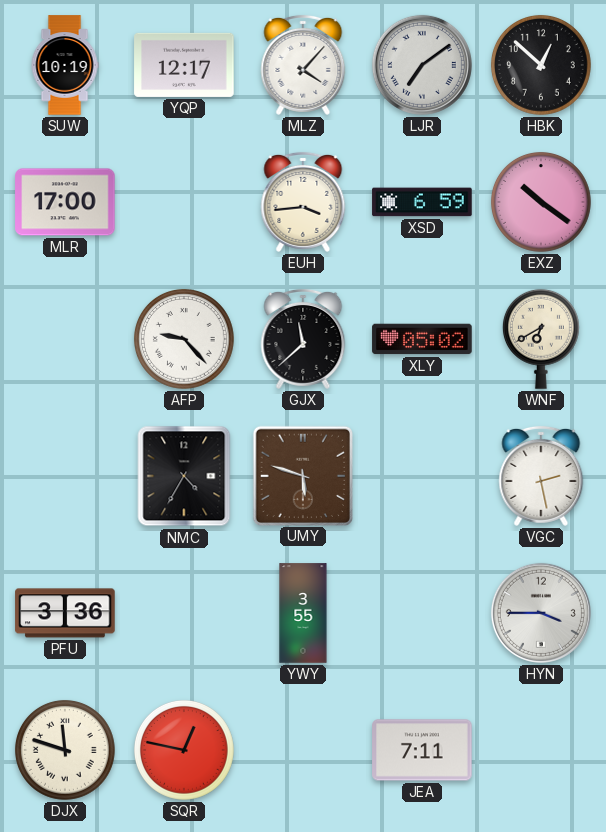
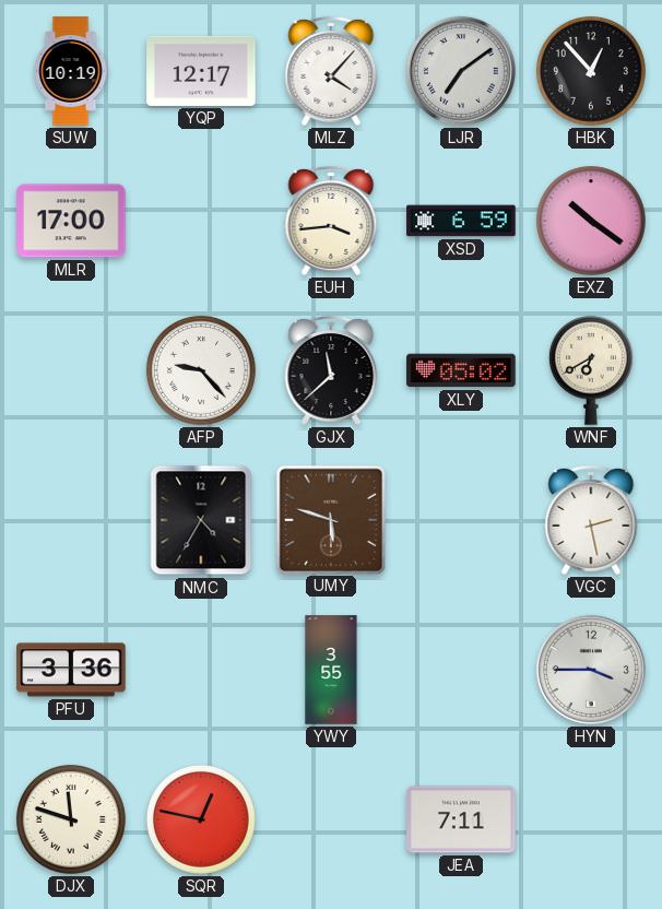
HBK: 12:52 -> 12:53 (591, 71)
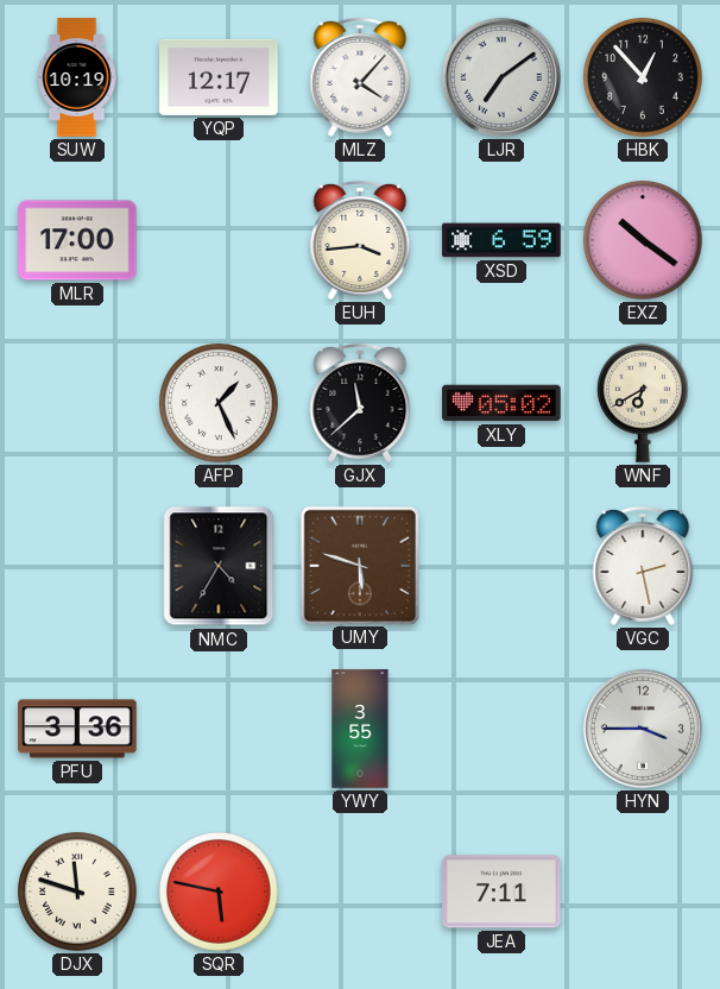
AFP: 9:23 -> 1:26 (219, 403)
SQR: 12:47 -> 5:47 (219, 892)
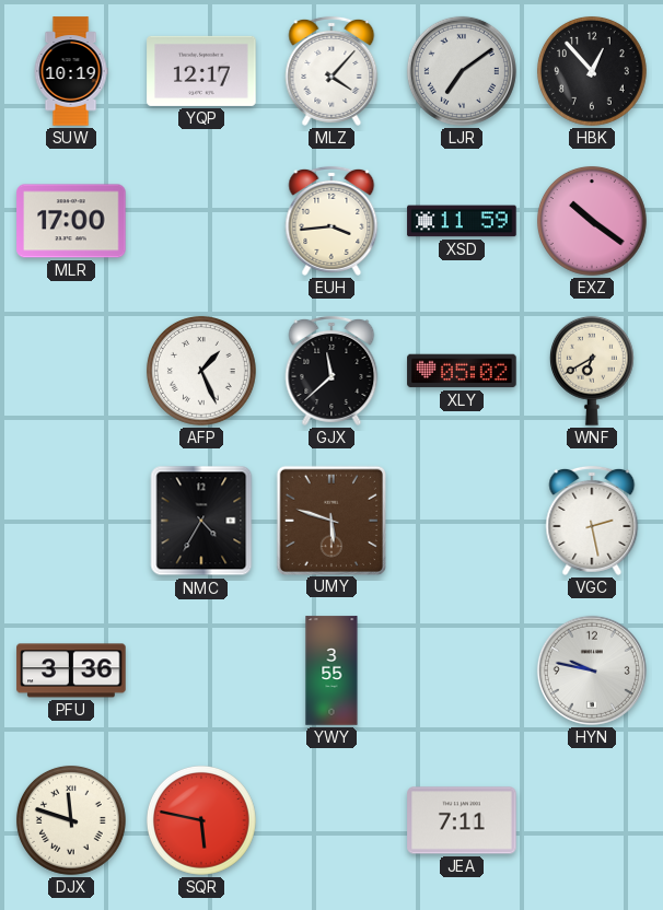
XSD: 6:59 -> 11:59 (462, 221)
HYN: 3:45 -> 9:47 (592, 670)
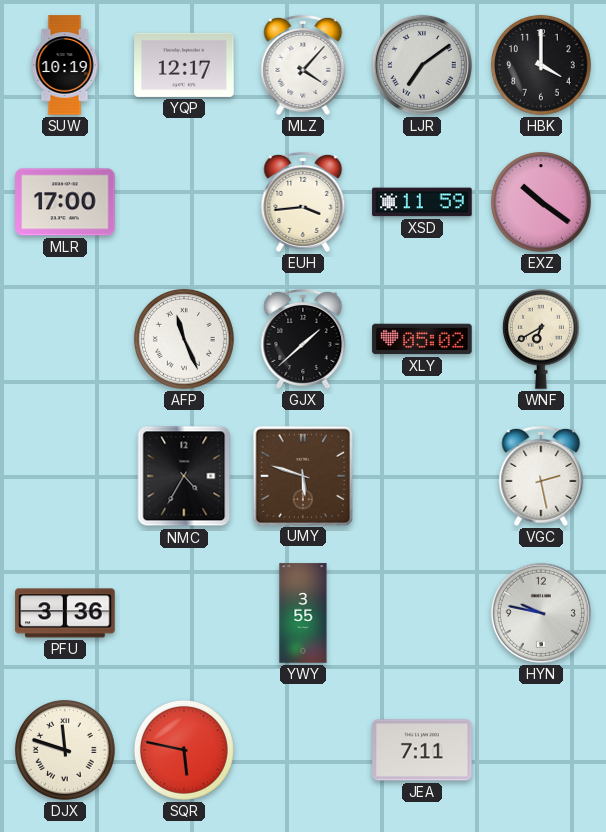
HBK: 12:53 -> 4:00 (541, 65)
AFP: 1:26 -> 11:26 (184, 339)
GJX: 11:38 -> 1:38 (303, 339)
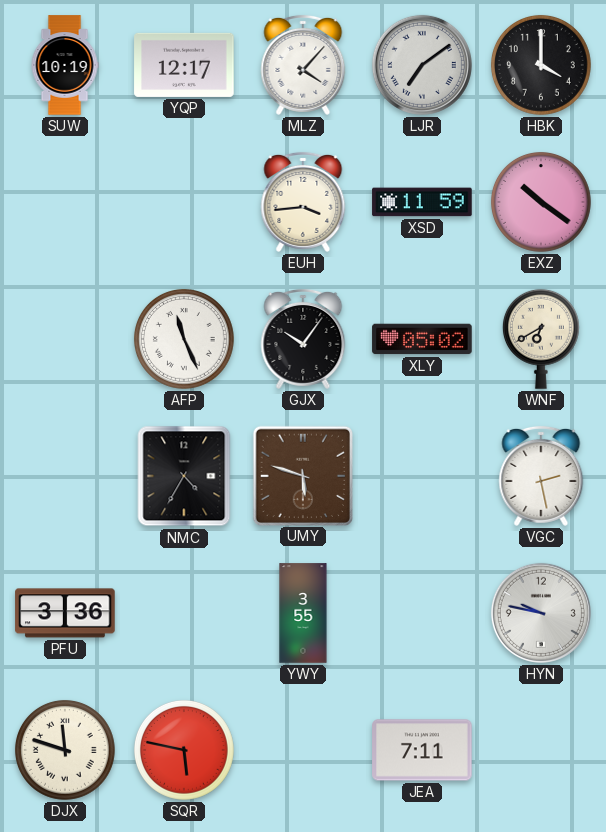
MLR: 17:00 -> none (65, 202)
GJX: 1:38 -> 10:06 (303, 339)
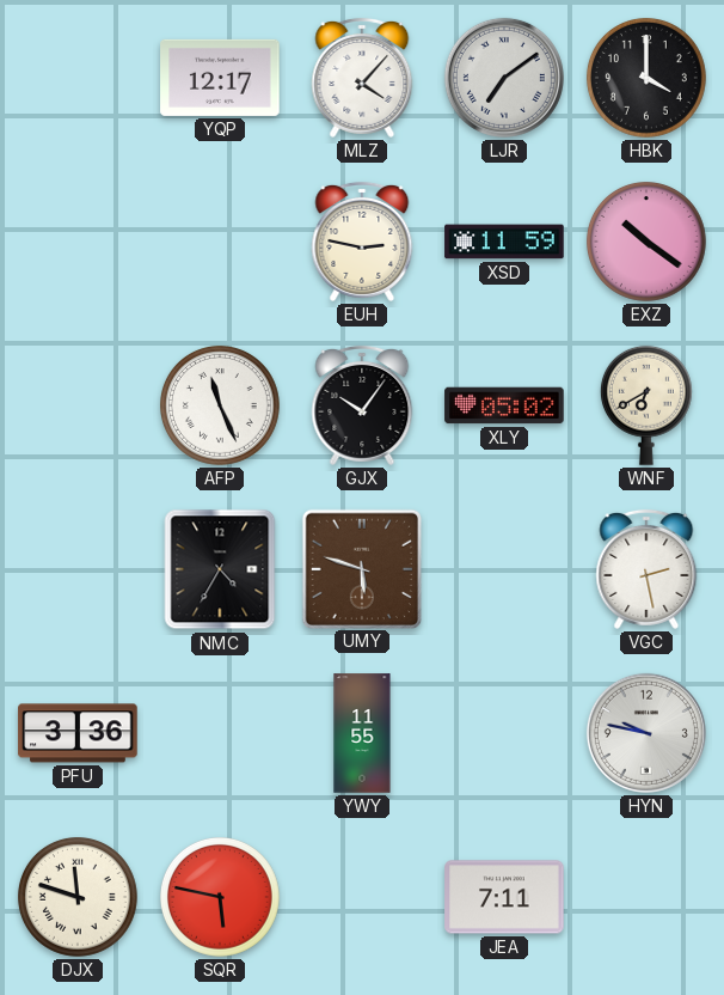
SUW: 10:19 -> none (65, 65)
EUH: 3:44 -> 2:47 (362, 242)
YWY: 3:55 -> 11:55 (362, 733)
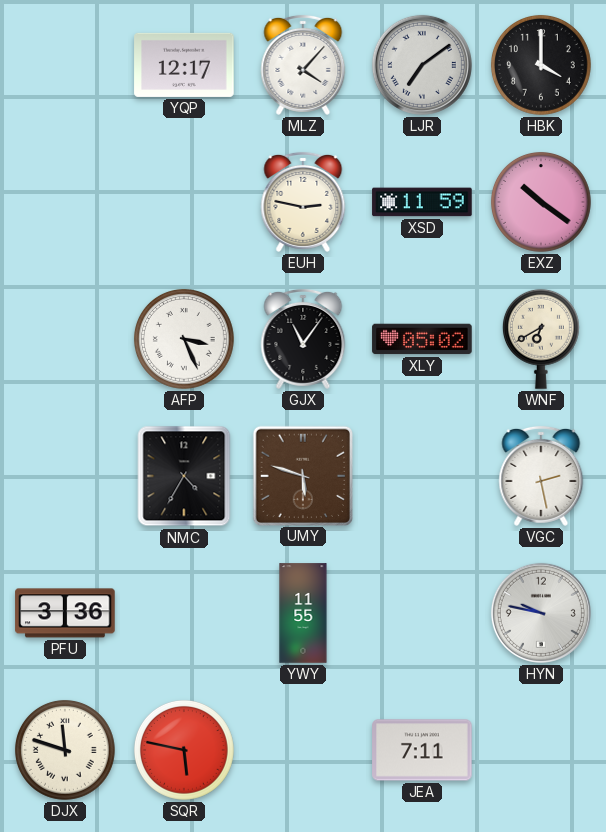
AFP: 11:26 -> 3:26 (184, 339)
GJX: 10:06 -> 11:06 (303, 339)
